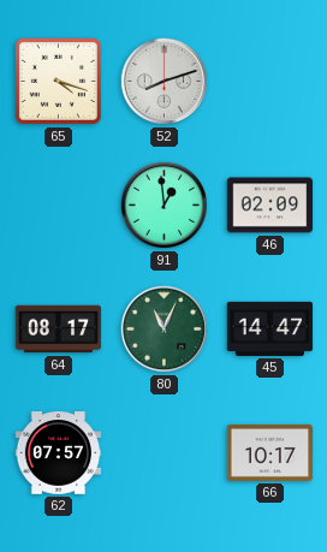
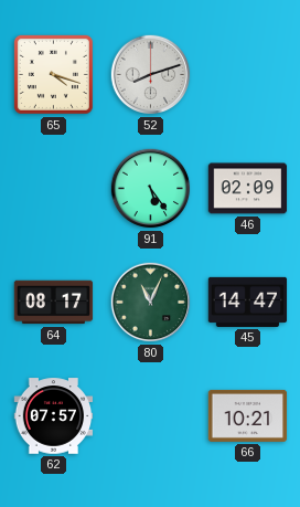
91: 12:59 -> 5:24 (151, 189)
66: 10:17 -> 10:21 (248, 415)
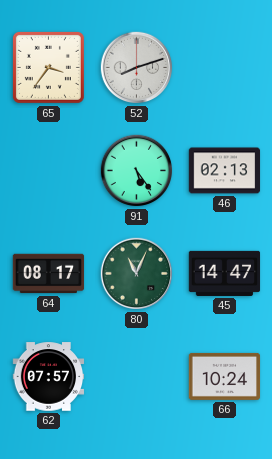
65: 4:18 -> 3:36 (48, 67)
46: 02:09 -> 02:13 (225, 171)
66: 10:21 -> 10:24 (225, 376)
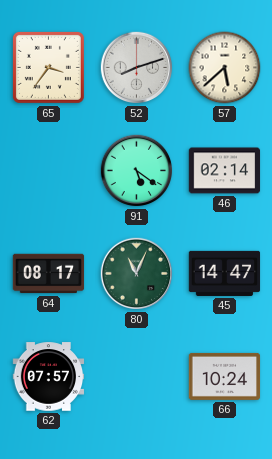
57: none -> 5:38 (225, 68)
91: 5:24 -> 5:21 (137, 171)
46: 02:13 -> 02:14 (225, 171)
